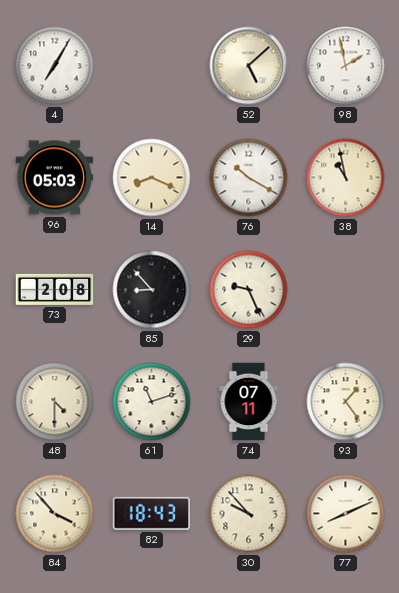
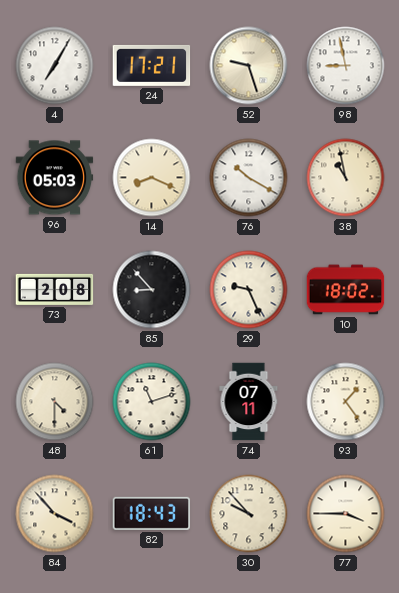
24: none -> 17:21 (152, 65)
52: 5:08 -> 9:27 (249, 66)
98: 1:58 -> 8:58 (346, 66)
10: none -> 18:02 (346, 290)
77: 8:11 -> 3:45 (346, 514)
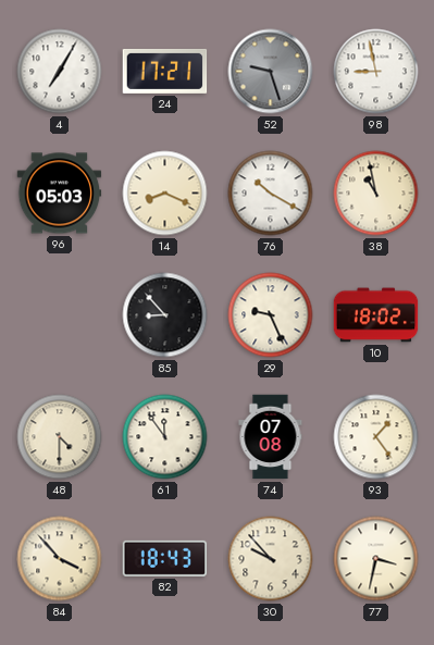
52 dial: cream -> grey (271, 72)
73: 2:08 -> none (55, 289)
61: 11:12 -> 11:54 (165, 437)
74: 07:11 -> 07:08 (271, 437)
77: 3:45 -> 3:32 (376, 559)
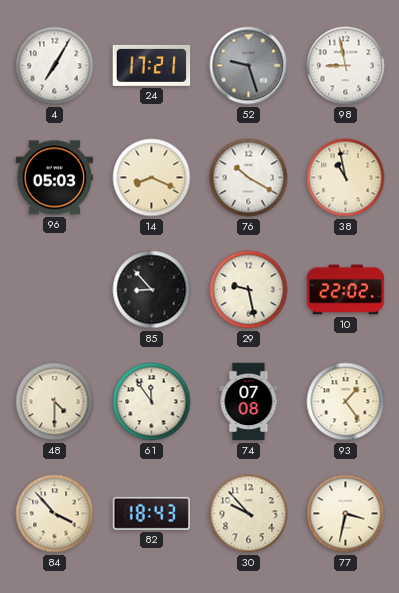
29: 9:26 -> 9:28 (249, 290)
10: 18:02 -> 22:02 (346, 290)
